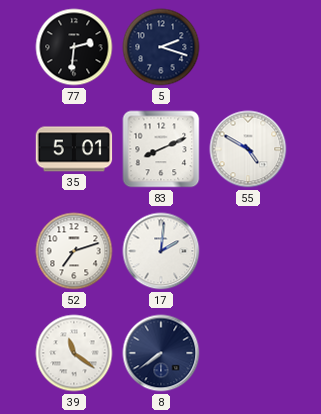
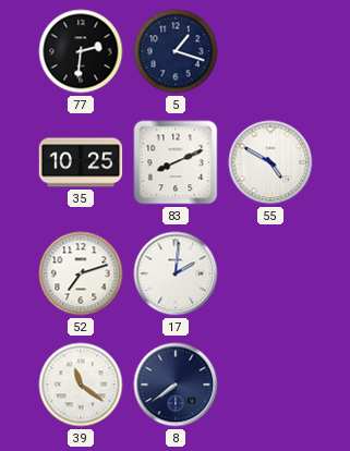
5: 2:18 -> 1:18 (176, 51)
35: 5:01 -> 10:25 (81, 162)
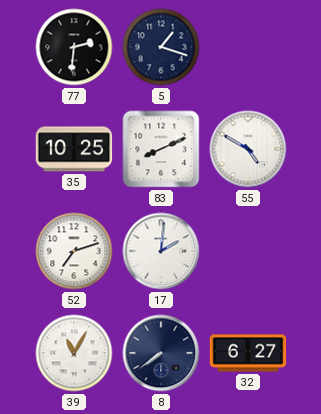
39: 11:21 -> 11:05 (74, 353)
32: none -> 6:27 (248, 353)
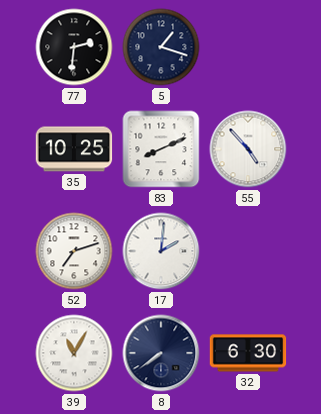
55: 4:50 -> 4:53 (248, 149)
32: 6:27 -> 6:30 (248, 353)
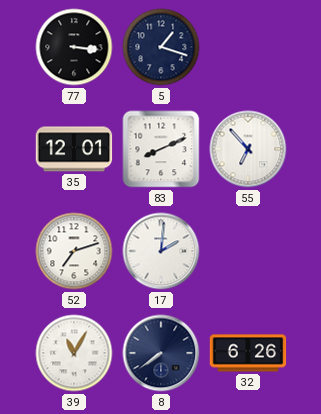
77: 2:31 -> 3:16 (74, 47)
35: 10:25 -> 12:01 (74, 149)
55: 4:53 -> 6:53 (248, 149)
32: 6:30 -> 6:26 (248, 353)
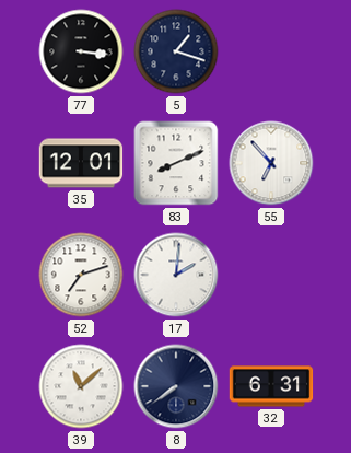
39: 11:05 -> 11:08 (81, 386)
32: 6:26 -> 6:31 (271, 386)
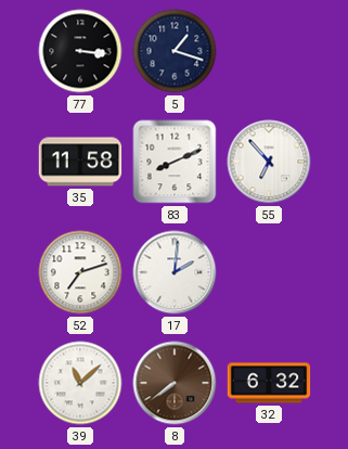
35: 12:01 -> 11:58 (80, 162)
8 dial: navy -> brown (175, 383)
32: 6:31 -> 6:32 (269, 383)
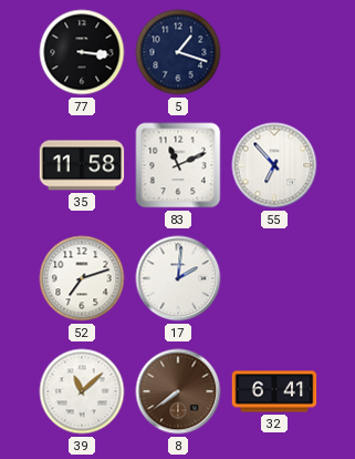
83: 8:11 -> 11:11 (178, 165)
32: 6:32 -> 6:41 (274, 391)
